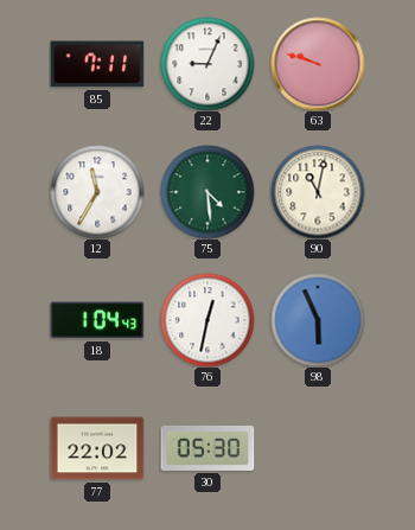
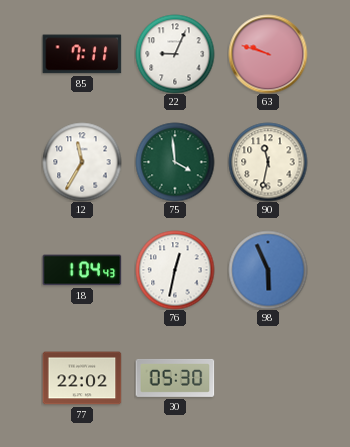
75: 4:29 -> 3:59 (175, 162)
90: 11:02 -> 11:32 (268, 162)
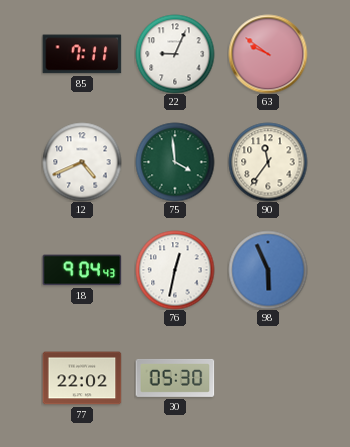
63: 9:48 -> 9:51 (268, 54)
12: 11:35 -> 4:41 (82, 162)
90: 11:32 -> 11:36 (268, 162)
18: 1:04 -> 9:04 (82, 270)
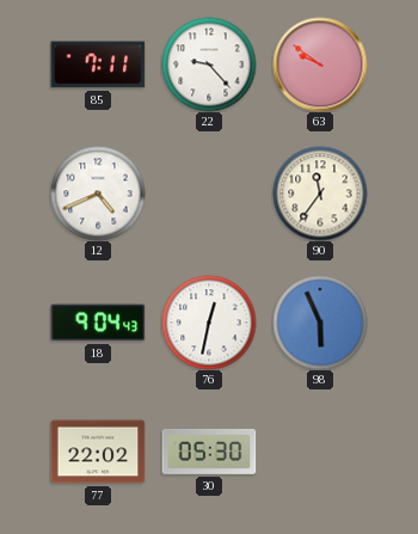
22: 9:04 -> 9:23 (209, 65)
75: 3:59 -> none (175, 162)
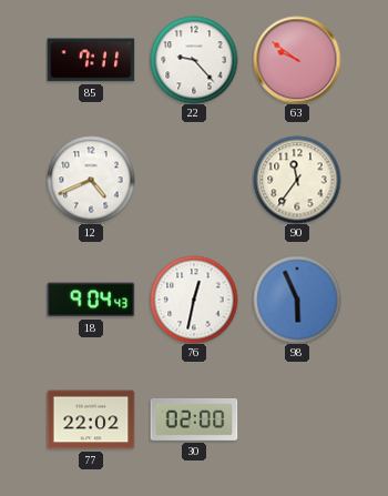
30: 05:30 -> 02:00 (194, 419)
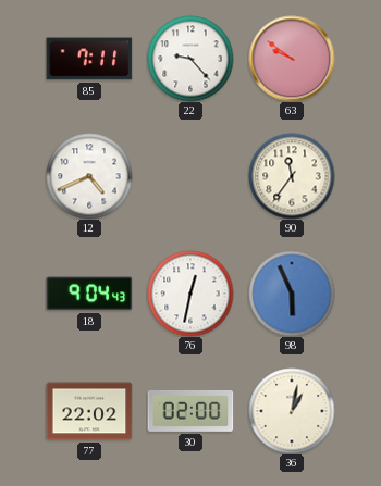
36: none -> 1:02 (292, 411)
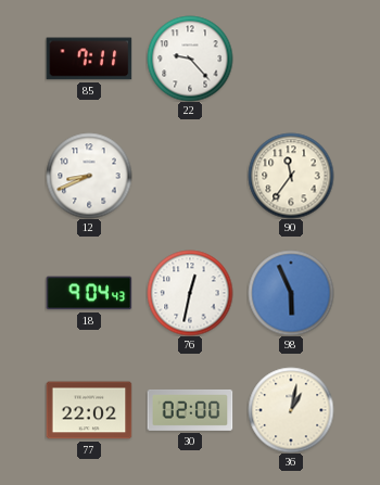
63: 9:51 -> none (292, 59)
12: 4:41 -> 8:41 (89, 176)
